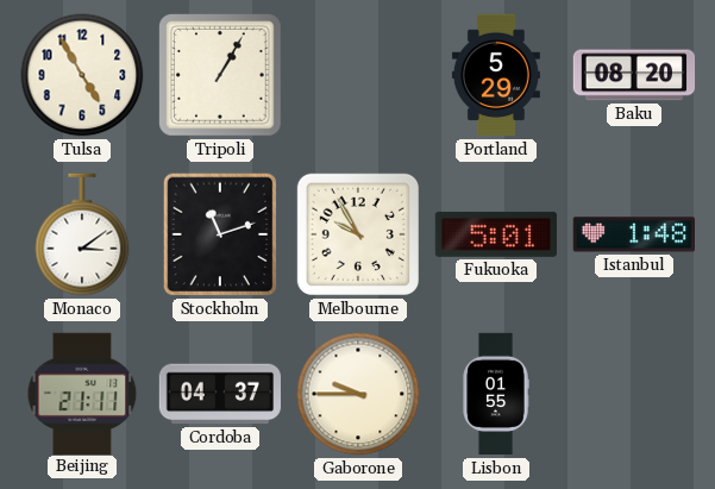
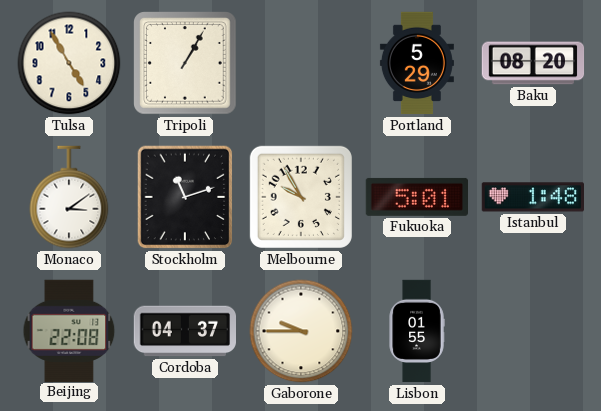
Beijing: 21:11 -> 22:08 (69, 330)
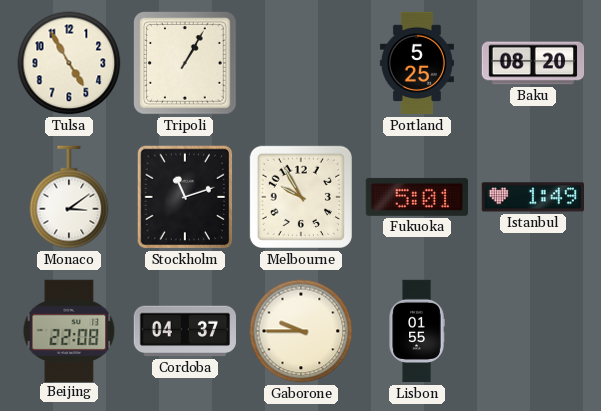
Portland: 5:29 -> 5:25 (417, 63)
Istanbul: 1:48 -> 1:49 (532, 197)
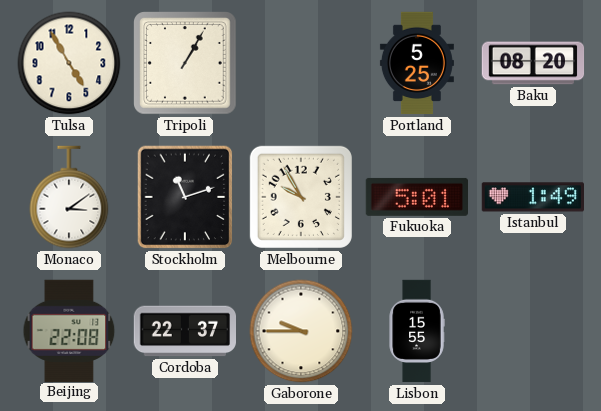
Cordoba: 04:37 -> 22:37 (184, 331)
Lisbon: 01:55 -> 15:55 (417, 331)
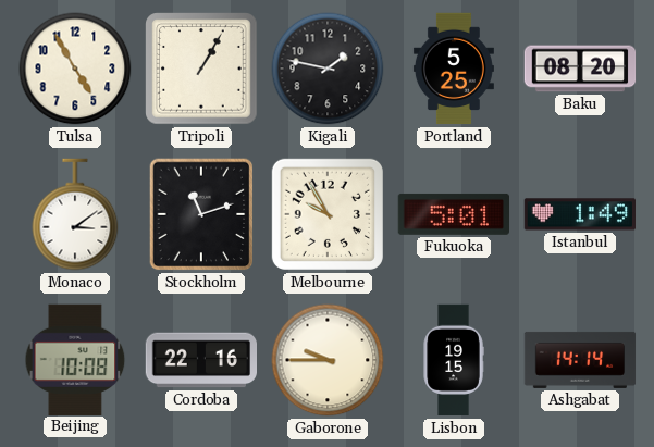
Kigali: none -> 1:47 (328, 69)
Beijing: 22:08 -> 10:08 (75, 359)
Cordoba: 22:37 -> 22:16 (200, 360)
Lisbon: 15:55 -> 19:15 (454, 360)
Ashgabat: none -> 14:14 (580, 360)
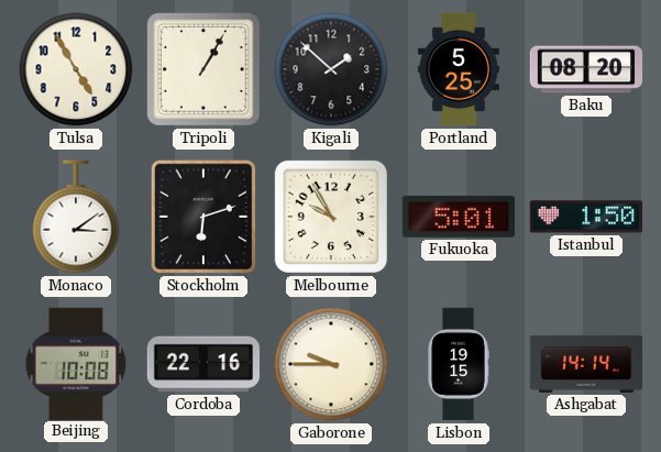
Kigali: 1:47 -> 1:52 (331, 69)
Stockholm: 11:12 -> 6:12 (203, 217)
Istanbul: 1:49 -> 1:50 (585, 217)
